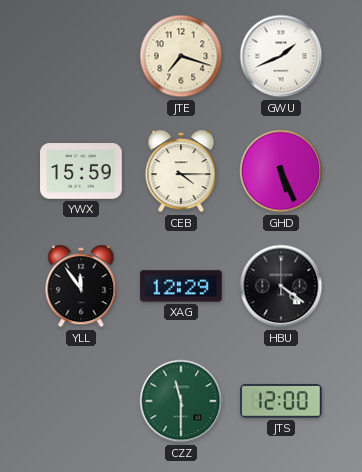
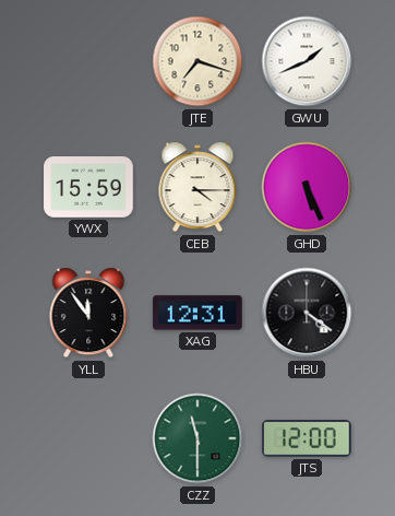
XAG: 12:29 -> 12:31 (197, 313)
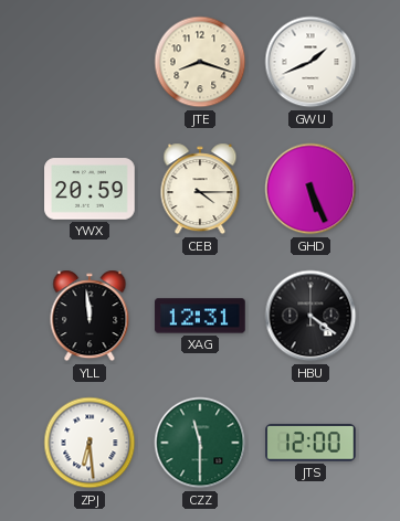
JTE: 7:18 -> 8:18 (200, 62)
YWX: 15:59 -> 20:59 (90, 189)
YLL: 11:54 -> 11:59 (90, 316)
ZPJ: none -> 6:29 (90, 443)
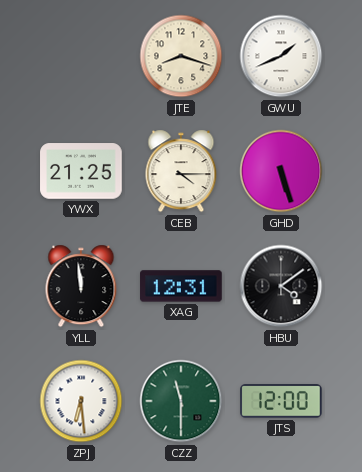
YWX: 20:59 -> 21:25 (81, 171)
GHD: 5:26 -> 5:27 (281, 171)
HBU: 4:21 -> 4:09 (281, 286)
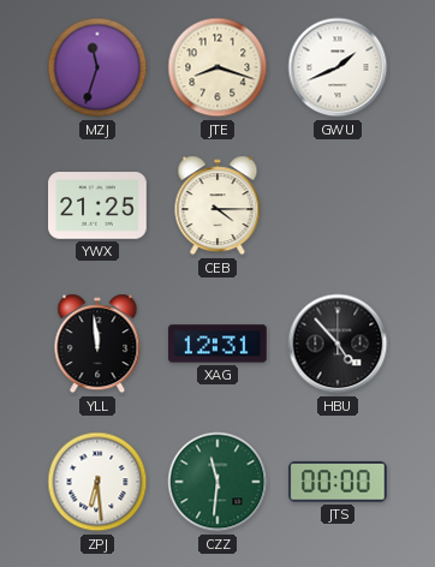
MZJ: none -> 11:33 (97, 67)
GHD: 5:27 -> none (281, 171)
HBU: 4:09 -> 4:53 (338, 344)
CZZ: 11:30 -> 11:31 (218, 482)
JTS: 12:00 -> 00:00 (338, 483)
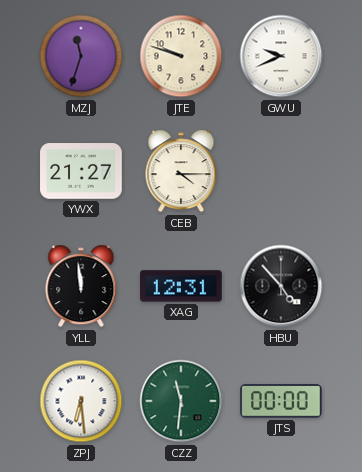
JTE: 8:18 -> 9:48 (181, 56)
GWU: 1:41 -> 9:41 (281, 56)
YWX: 21:25 -> 21:27 (81, 171)
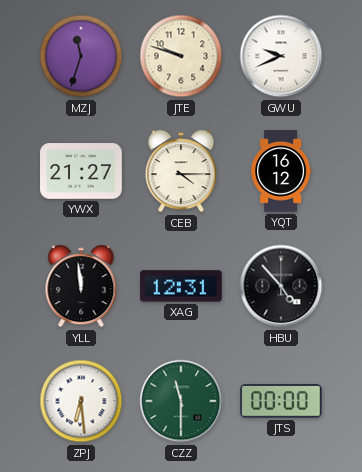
YQT: none -> 16:12 (281, 171)
CZZ: 11:31 -> 11:30 (181, 401)
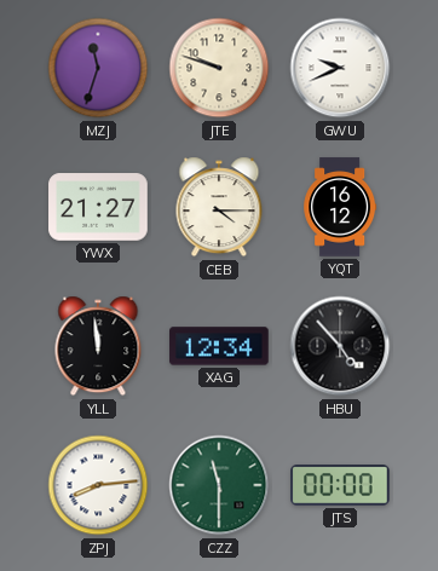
XAG: 12:31 -> 12:34 (219, 346)
ZPJ: 6:29 -> 8:14 (98, 485)
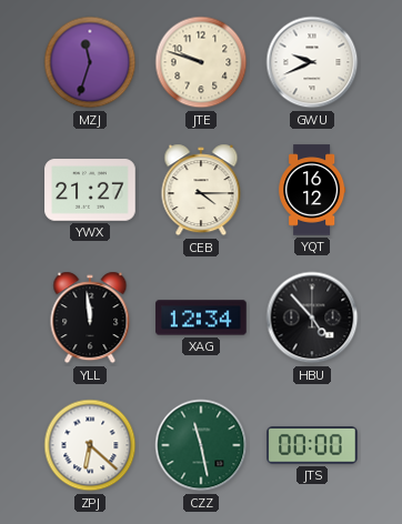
ZPJ: 8:14 -> 6:22 (90, 445)
CZZ: 11:30 -> 11:28 (201, 445)
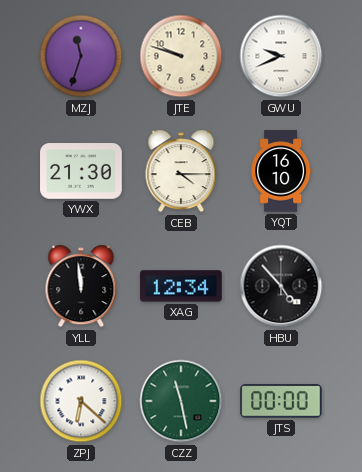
YWX: 21:27 -> 21:30 (81, 171)
YQT: 16:12 -> 16:10 (281, 171)
